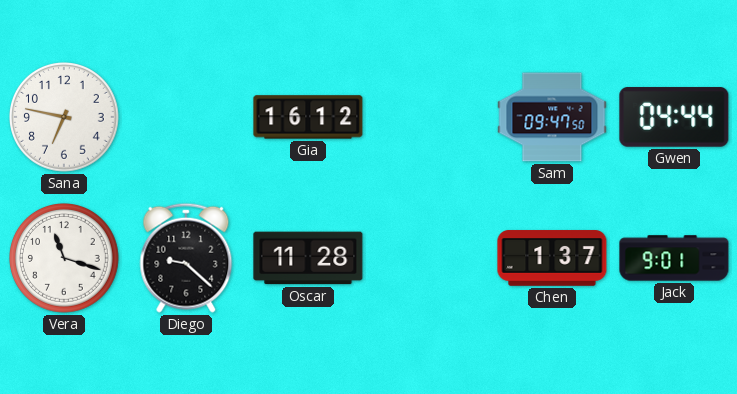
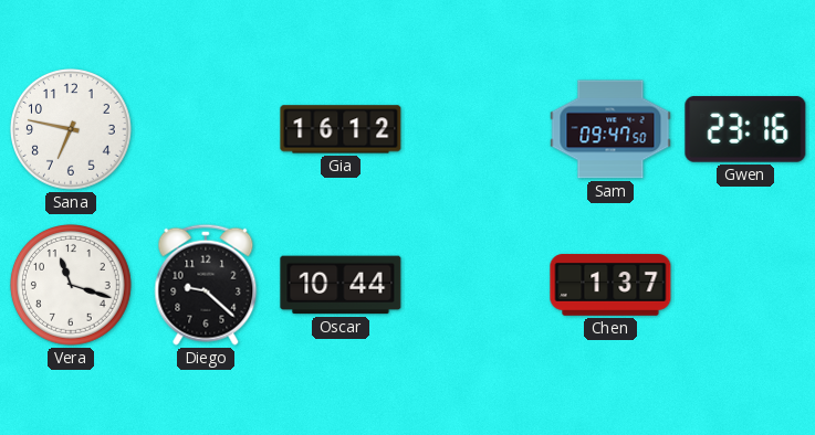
Gwen: 04:44 -> 23:16 (745, 129)
Oscar: 11:28 -> 10:44 (341, 285)
Jack: 9:01 -> none (674, 258)
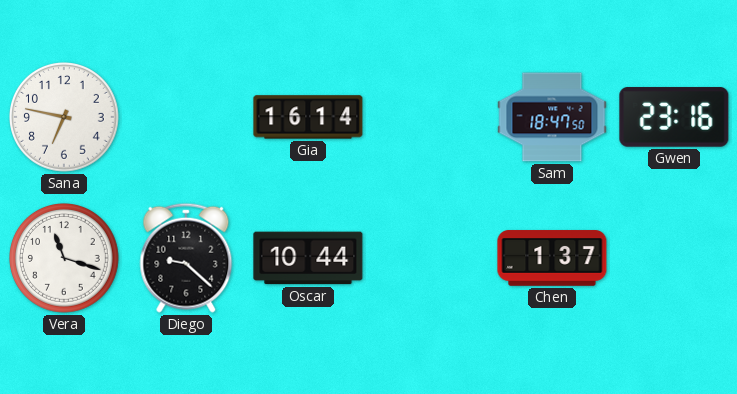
Gia: 16:12 -> 16:14 (308, 117)
Sam: 09:47 -> 18:47 (552, 117)
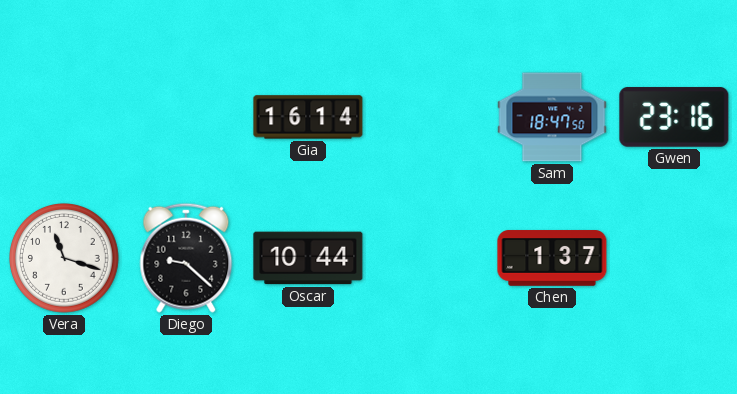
Sana: 6:47 -> none (65, 118)
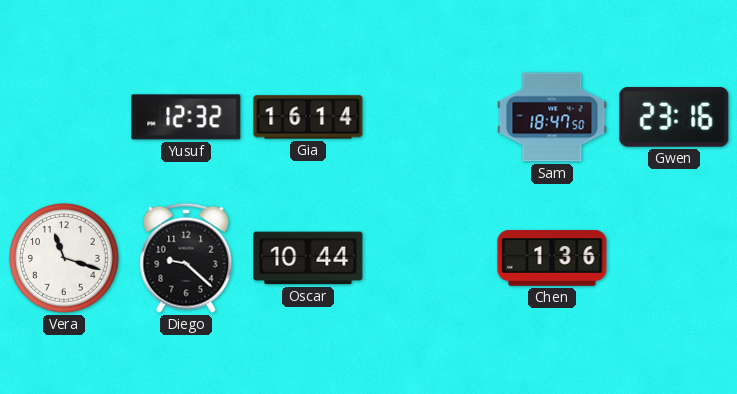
Yusuf: none -> 12:32 (186, 117)
Chen: 1:37 -> 1:36 (552, 258)
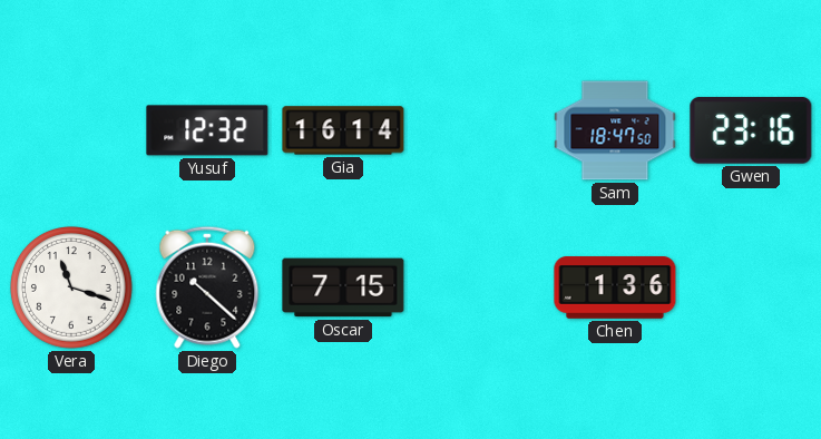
Diego: 9:22 -> 10:22 (207, 287)
Oscar: 10:44 -> 7:15 (343, 287)
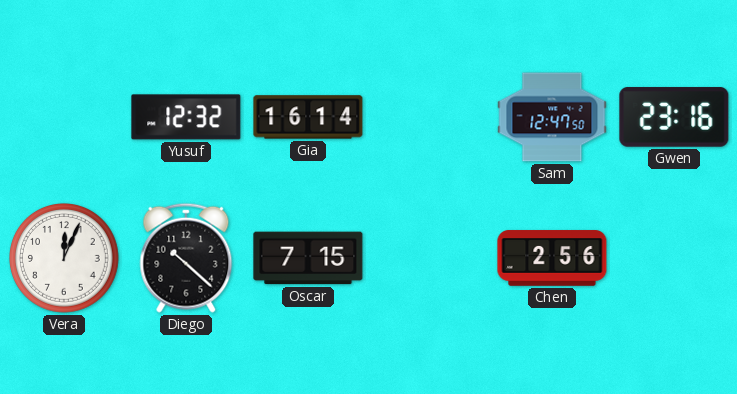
Sam: 18:47 -> 12:47 (552, 117)
Vera: 11:18 -> 12:04 (65, 259)
Chen: 1:36 -> 2:56 (552, 258)
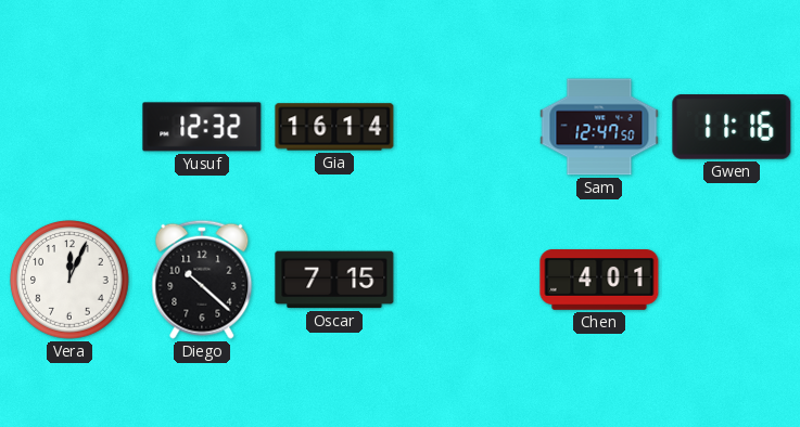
Gwen: 23:16 -> 11:16 (732, 127)
Chen: 2:56 -> 4:01 (599, 280)
